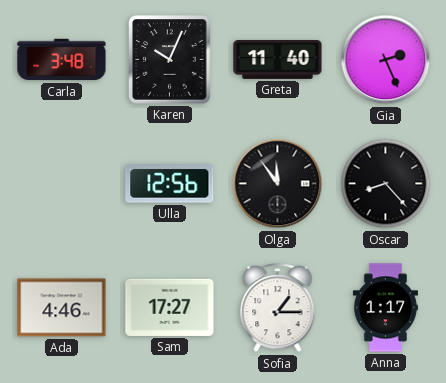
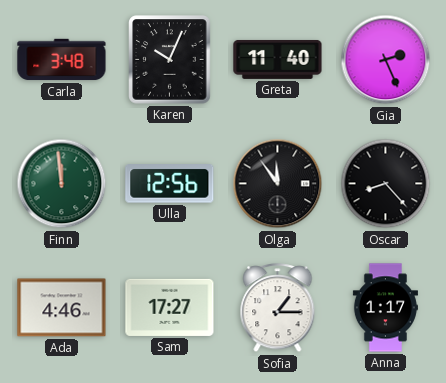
Finn: none -> 11:59 (62, 184)
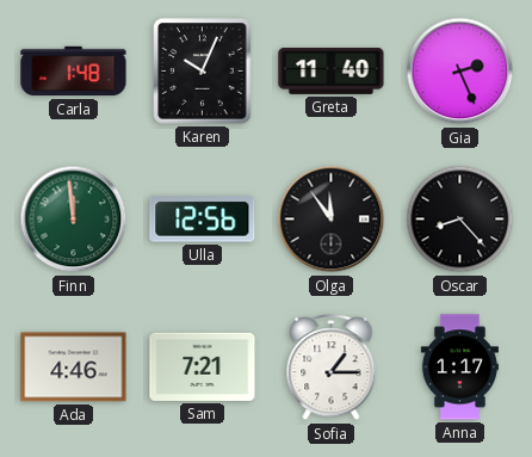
Carla: 3:48 -> 1:48 (74, 72)
Sam: 17:27 -> 7:21 (203, 366)
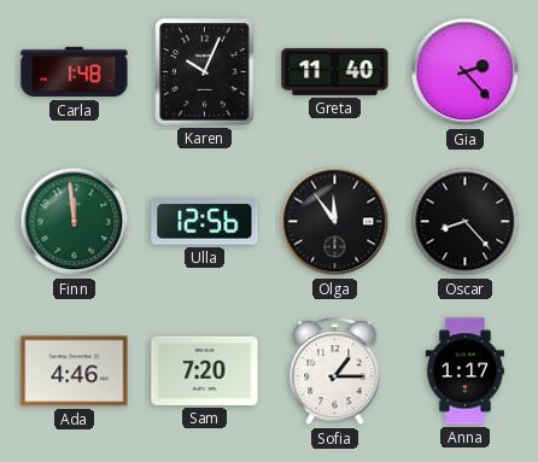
Gia: 2:26 -> 2:23 (466, 72)
Sam: 7:21 -> 7:20 (205, 370)
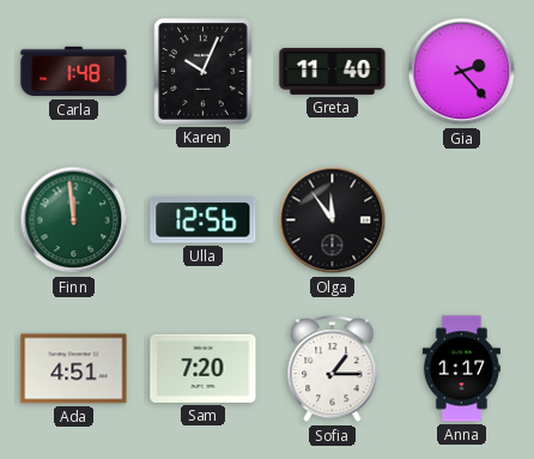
Oscar: 8:23 -> none (466, 222)
Ada: 4:46 -> 4:51 (74, 369)
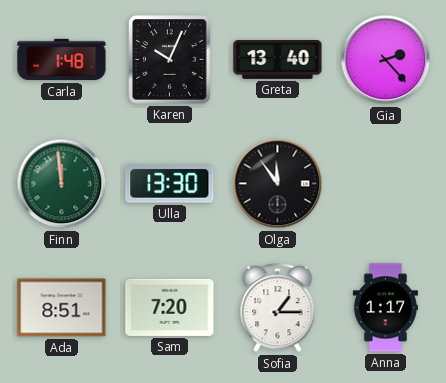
Greta: 11:40 -> 13:40 (278, 59)
Ulla: 12:56 -> 13:30 (170, 184)
Ada: 4:51 -> 8:51 (62, 308)
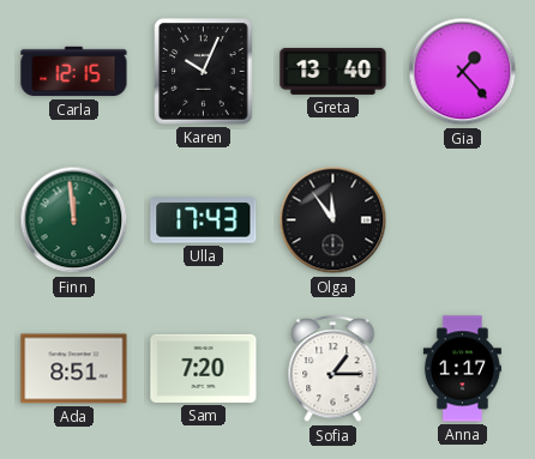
Carla: 1:48 -> 12:15 (74, 72)
Gia: 2:23 -> 1:23 (463, 72)
Ulla: 13:30 -> 17:43 (204, 221)
